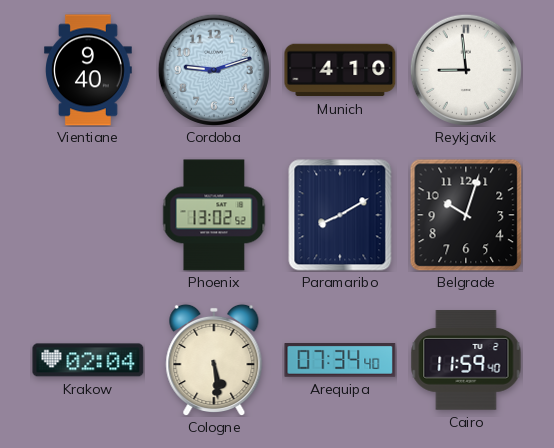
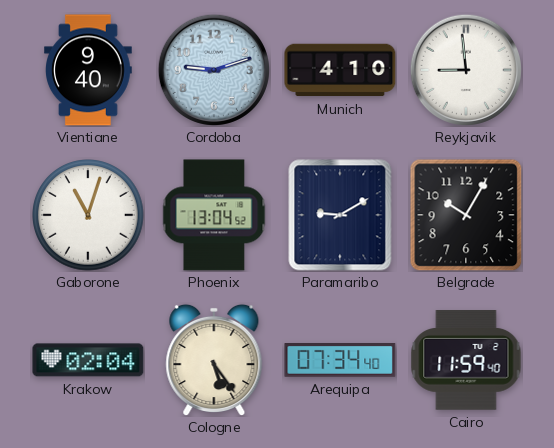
Gaborone: none -> 11:03 (88, 215)
Phoenix: 13:02 -> 13:04 (214, 215)
Paramaribo: 8:10 -> 9:10 (340, 215)
Belgrade: 10:03 -> 10:05 (466, 215)
Cologne: 5:29 -> 5:24 (214, 359)
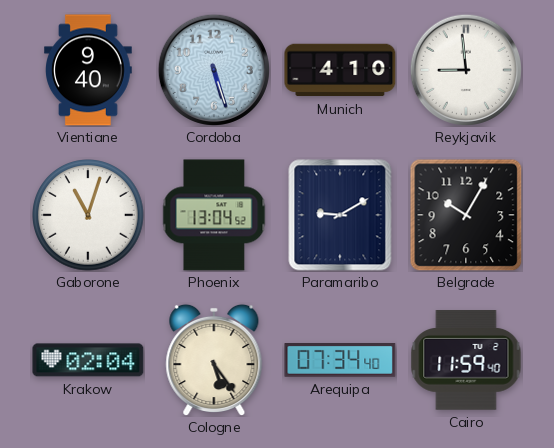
Cordoba: 9:12 -> 5:27 (214, 70)
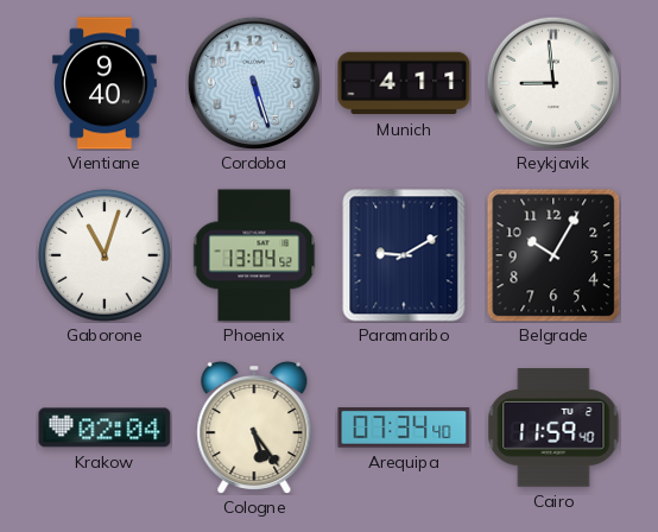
Munich: 4:10 -> 4:11 (404, 83)
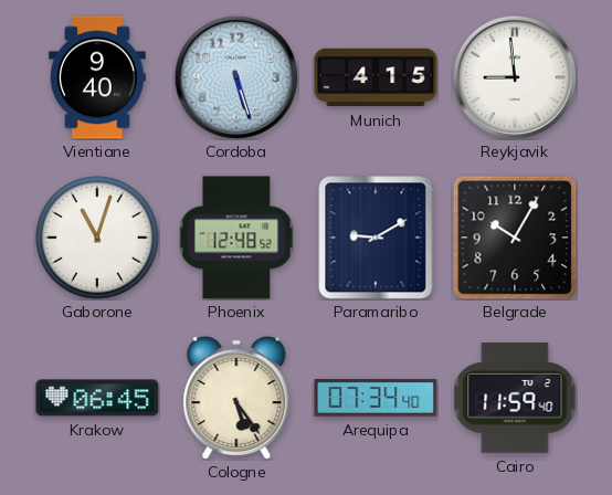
Munich: 4:11 -> 4:15 (376, 77)
Phoenix: 13:04 -> 12:48 (236, 238)
Krakow: 02:04 -> 06:45 (97, 398)
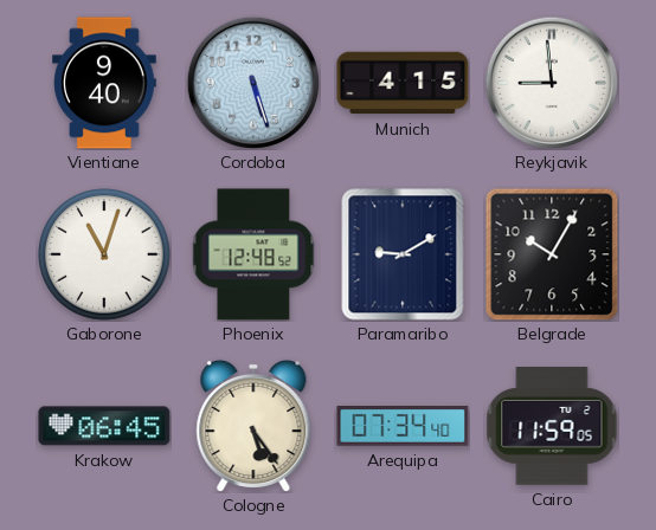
Cairo: 11:59:40 -> 11:59:05 (552, 426)
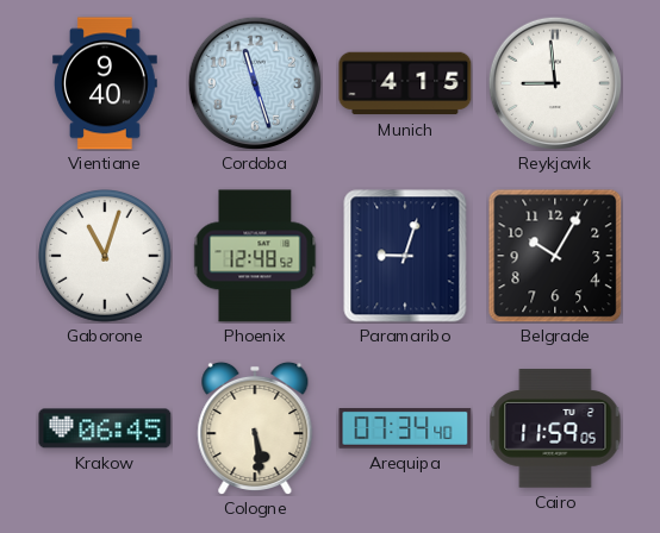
Cordoba: 5:27 -> 11:27 (255, 83)
Paramaribo: 9:10 -> 9:03 (405, 256)
Cologne: 5:24 -> 5:29 (255, 427)
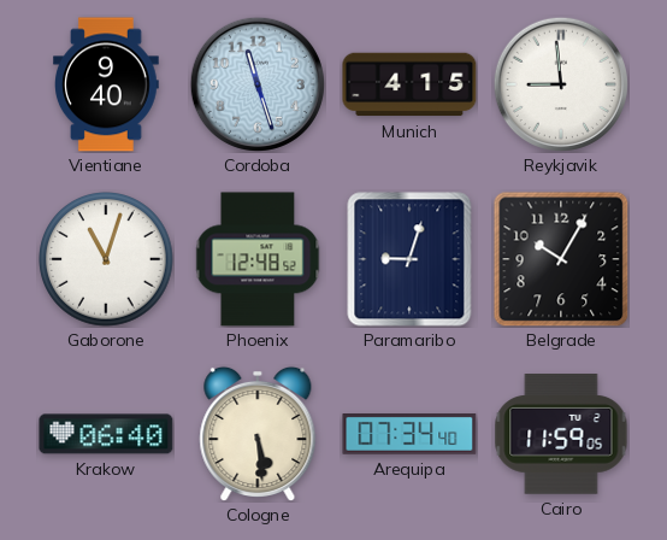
Krakow: 06:45 -> 06:40 (106, 434)
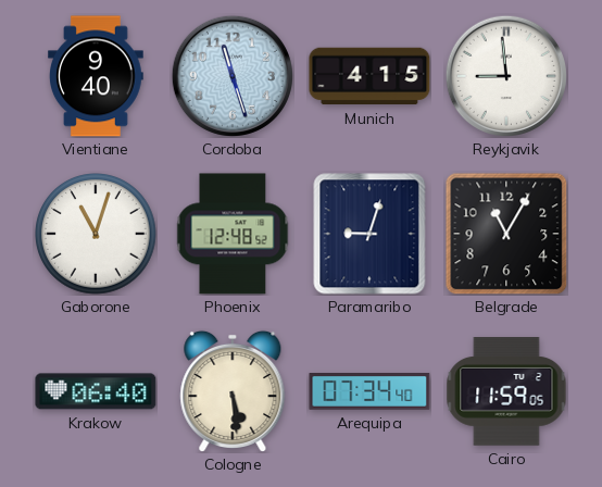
Belgrade: 10:05 -> 11:05 (506, 234)
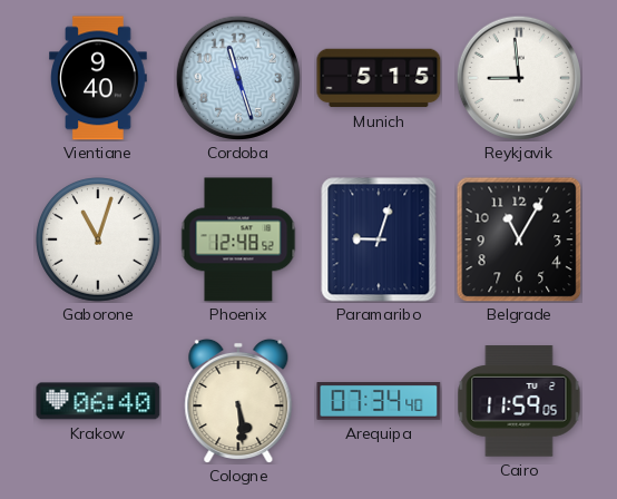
Munich: 4:15 -> 5:15 (379, 78)
